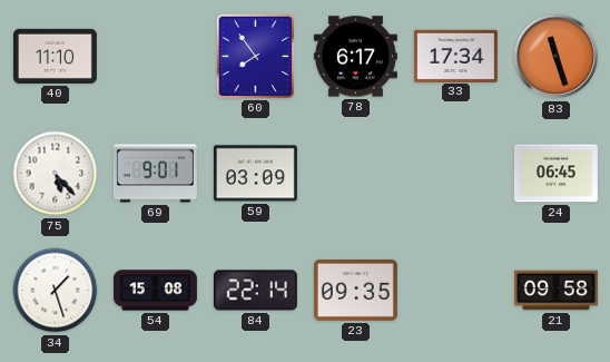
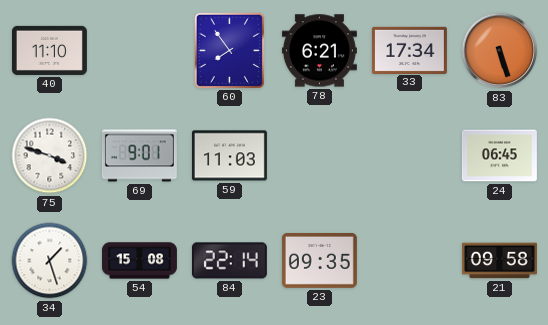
78: 6:17 -> 6:21 (319, 51)
83: 11:27 -> 5:27 (500, 51)
75: 5:23 -> 3:48 (50, 156)
59: 03:09 -> 11:03 (229, 156)
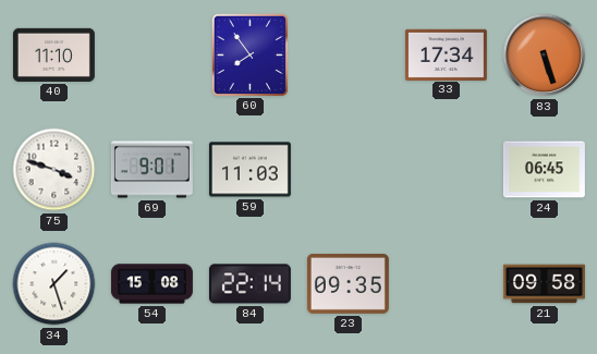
78: 6:21 -> none (319, 51)
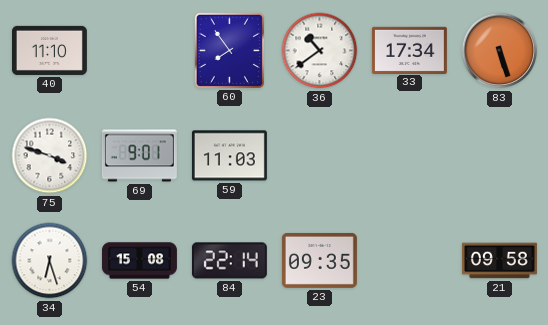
36: none -> 10:39 (320, 51)
24: 06:45 -> none (544, 170)
34: 1:27 -> 6:27 (50, 261)
